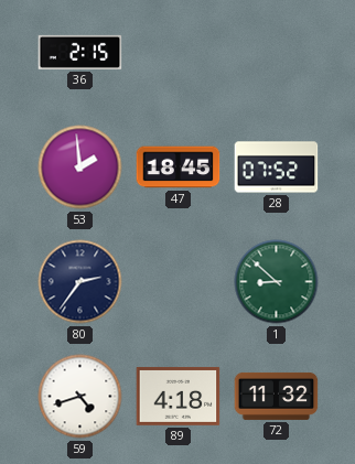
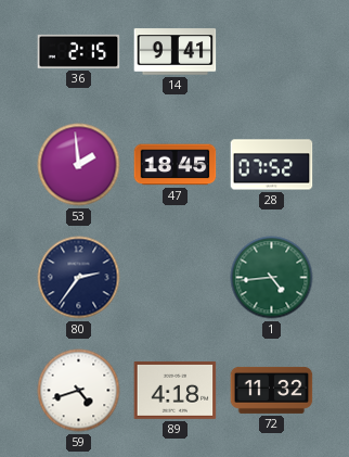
14: none -> 9:41 (176, 52)
1: 8:52 -> 4:44 (272, 278)
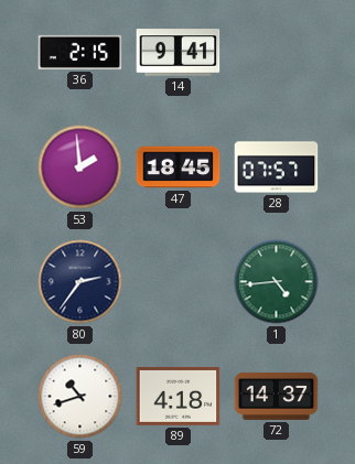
28: 07:52 -> 07:57 (277, 168)
59: 4:42 -> 10:42 (80, 397)
72: 11:32 -> 14:37 (277, 396)
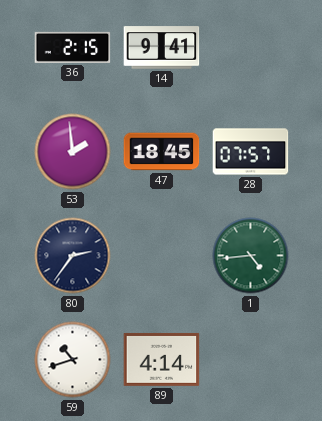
89: 4:18 -> 4:14 (162, 359)
72: 14:37 -> none (277, 396)
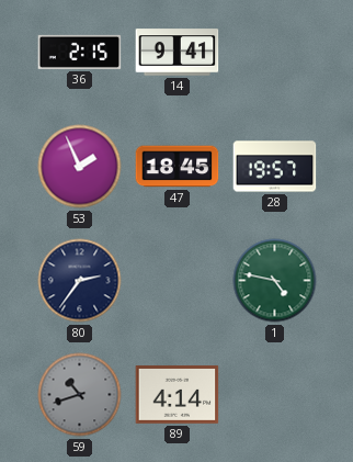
53: 1:59 -> 1:56 (80, 167)
28: 07:57 -> 19:57 (275, 167)
1: 4:44 -> 4:47 (275, 281)
59 dial: white -> grey (80, 395)
